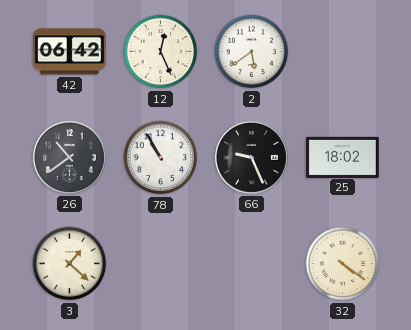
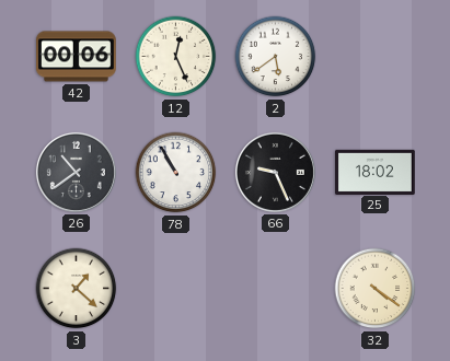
42: 06:42 -> 00:06 (77, 57)
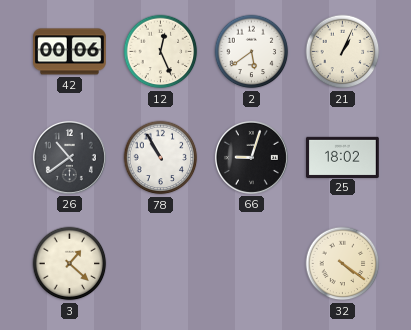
21: none -> 1:04 (343, 52)
66: 9:26 -> 9:03 (251, 157)
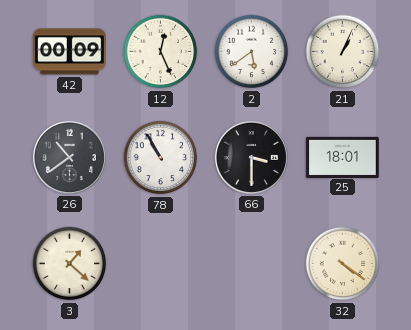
42: 00:06 -> 00:09 (70, 52)
66: 9:03 -> 3:30 (251, 157)
25: 18:02 -> 18:01 (343, 157)
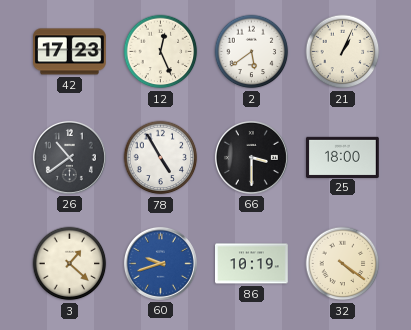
42: 00:09 -> 17:23 (70, 52)
78: 10:55 -> 4:55 (161, 158)
25: 18:01 -> 18:00 (343, 157)
60: none -> 9:42 (160, 263)
86: none -> 10:19 (252, 264)
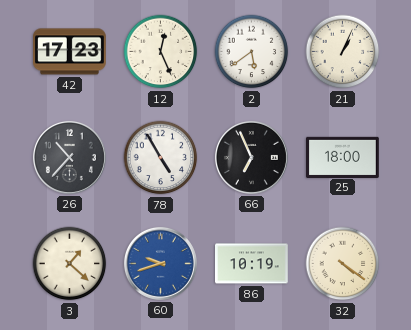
26: 10:39 -> 10:37 (69, 157)
66: 3:30 -> 6:56 (251, 157)
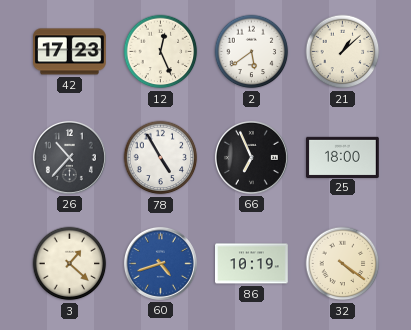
21: 1:04 -> 1:08 (343, 52)
60: 9:42 -> 4:42 (160, 263)
